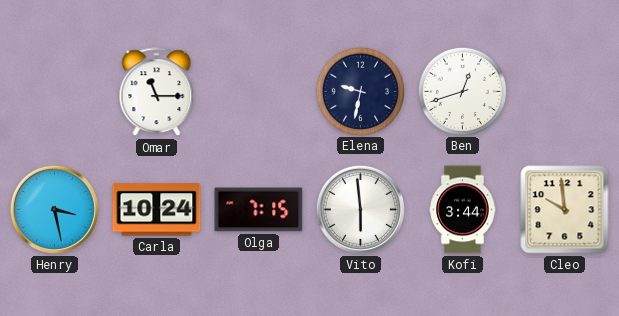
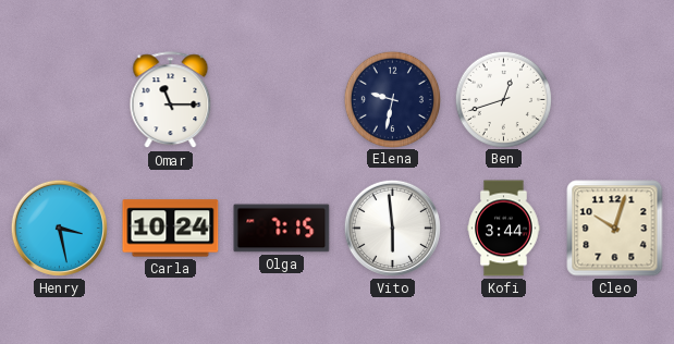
Cleo: 9:59 -> 10:03 (615, 229)
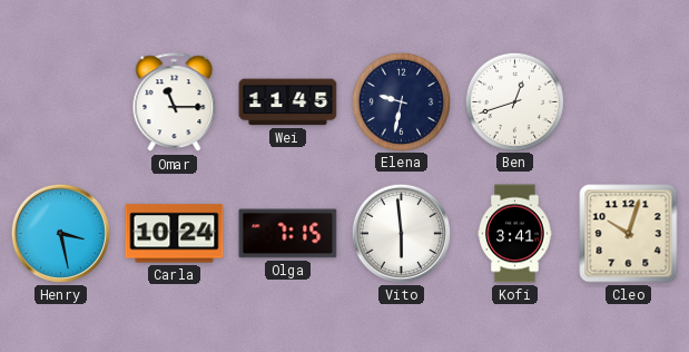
Wei: none -> 11:45 (288, 102)
Kofi: 3:44 -> 3:41 (515, 234)
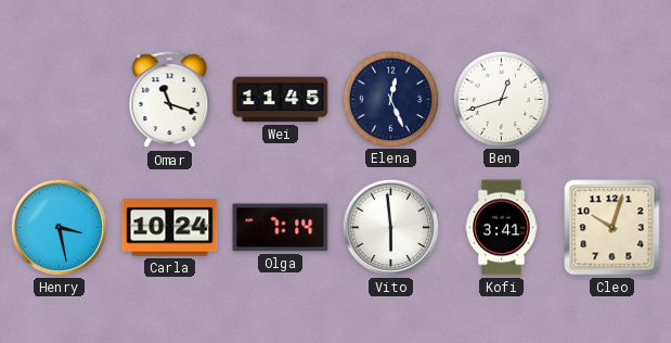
Omar: 11:15 -> 11:18 (170, 100)
Elena: 9:32 -> 12:26 (390, 99)
Olga: 7:15 -> 7:14 (281, 228)
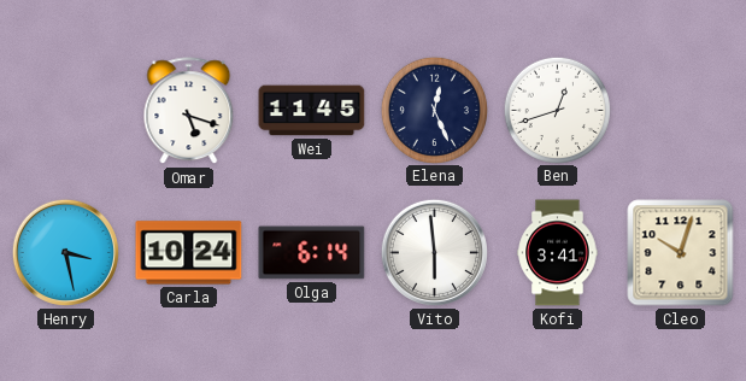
Omar: 11:18 -> 5:18 (189, 111)
Olga: 7:14 -> 6:14 (312, 253)
